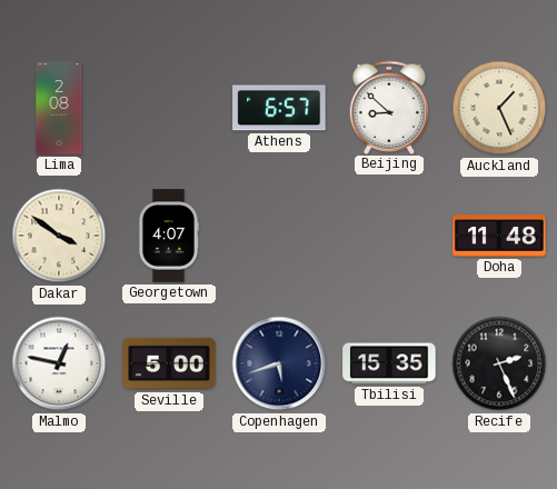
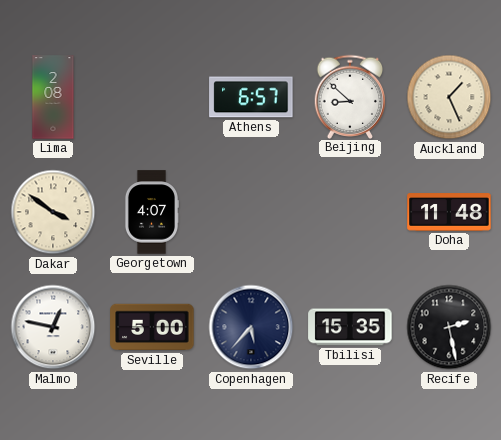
Copenhagen: 5:42 -> 5:37 (251, 327)
Recife: 2:26 -> 2:28 (449, 327)
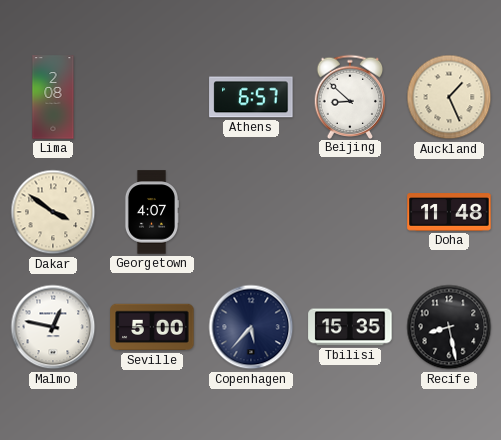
Recife: 2:28 -> 8:28 (449, 327)
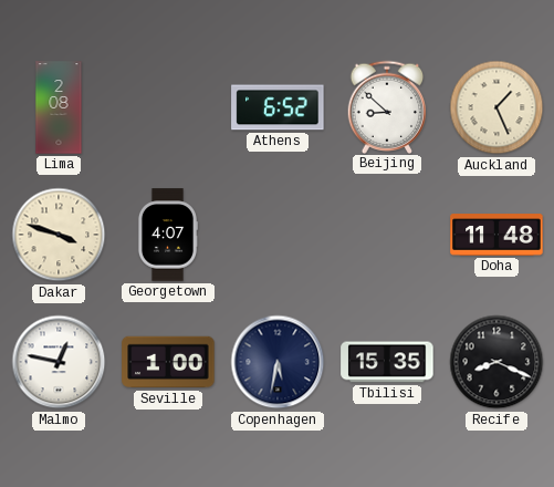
Athens: 6:57 -> 6:52 (278, 107)
Dakar: 3:51 -> 3:48 (59, 235)
Seville: 5:00 -> 1:00 (168, 362)
Copenhagen: 5:37 -> 5:32 (278, 362)
Recife: 8:28 -> 8:19 (496, 362)
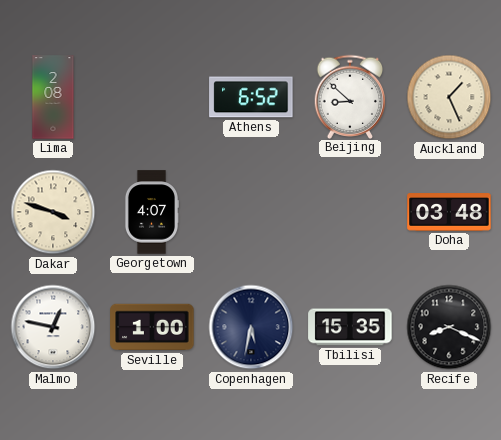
Doha: 11:48 -> 03:48 (449, 212)
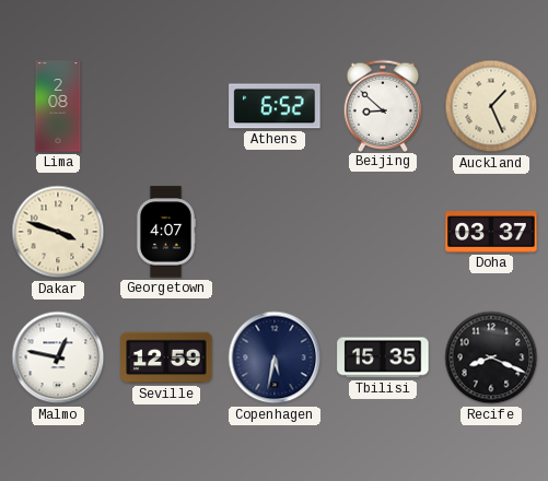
Doha: 03:48 -> 03:37 (491, 232)
Seville: 1:00 -> 12:59 (166, 357)
